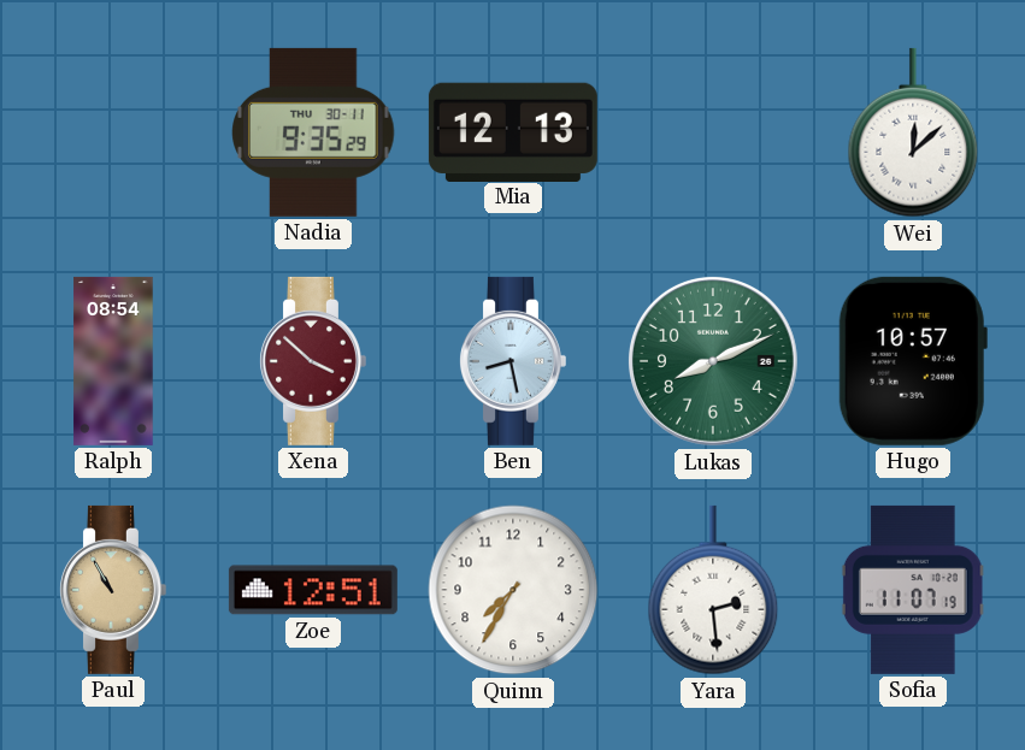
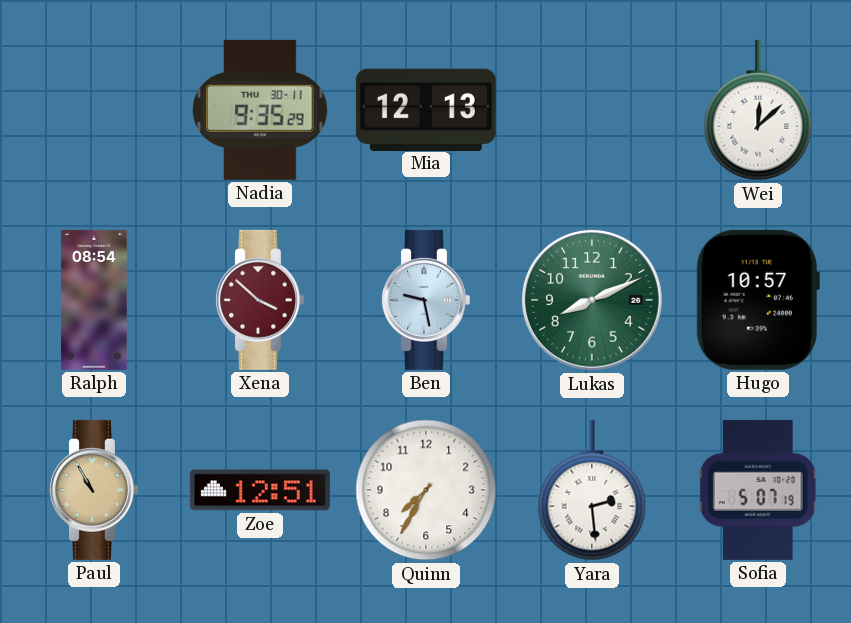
Ben: 8:28 -> 9:28 (426, 300)
Sofia: 11:07 -> 5:07 (758, 490)
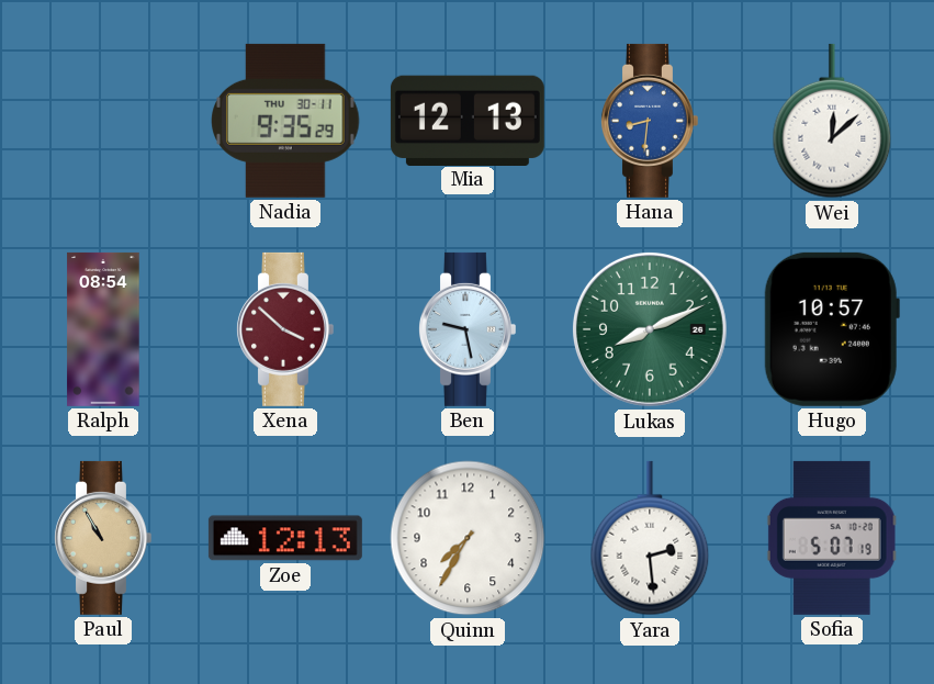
Hana: none -> 8:31 (650, 121)
Zoe: 12:51 -> 12:13 (285, 538)
